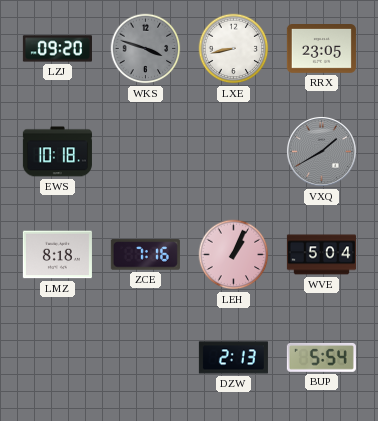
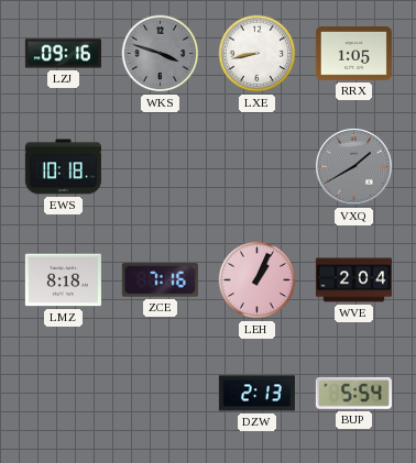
LZJ: 09:20 -> 09:16 (63, 54)
RRX: 23:05 -> 1:05 (353, 54)
WVE: 5:04 -> 2:04 (353, 280)
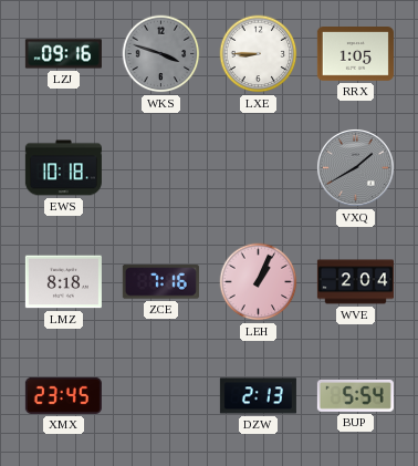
LXE: 8:43 -> 8:45 (259, 54)
XMX: none -> 23:45 (63, 395)
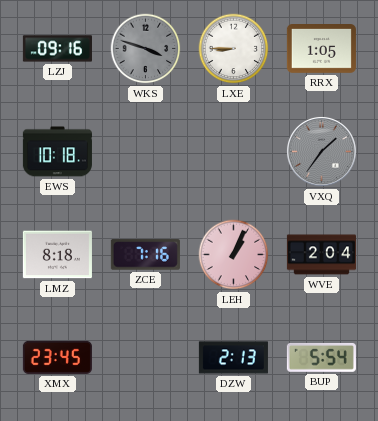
VXQ: 1:40 -> 1:36 (321, 151)
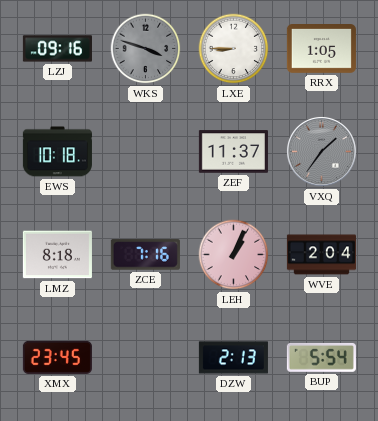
ZEF: none -> 11:37 (233, 152)
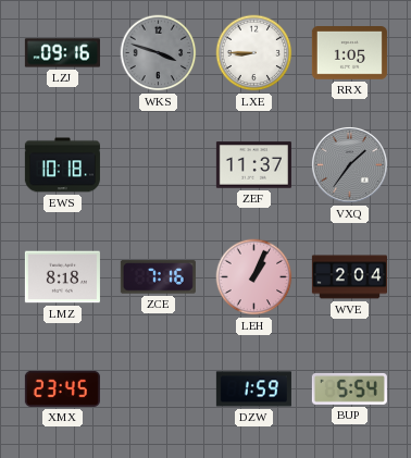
DZW: 2:13 -> 1:59 (253, 389)
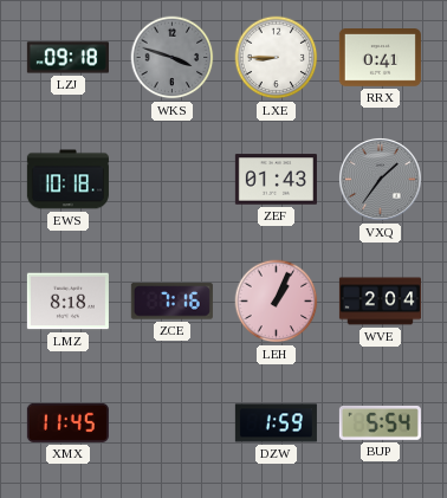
LZJ: 09:16 -> 09:18 (67, 58)
RRX: 1:05 -> 0:41 (380, 58)
ZEF: 11:37 -> 01:43 (276, 180)
XMX: 23:45 -> 11:45 (67, 422)
